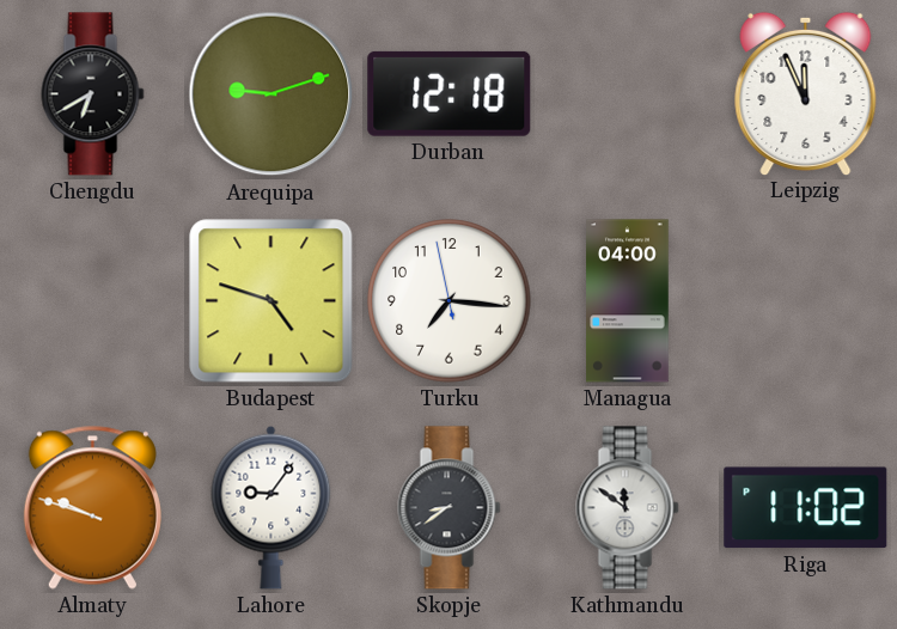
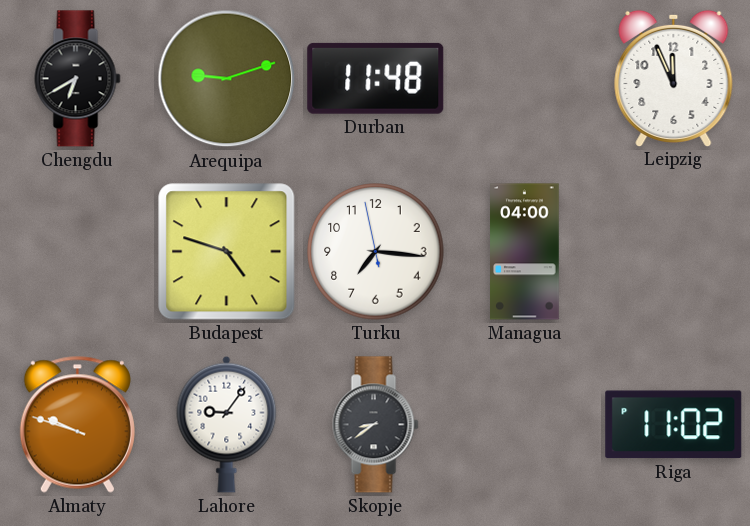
Durban: 12:18 -> 11:48 (376, 78)
Kathmandu: 11:51 -> none (628, 508)
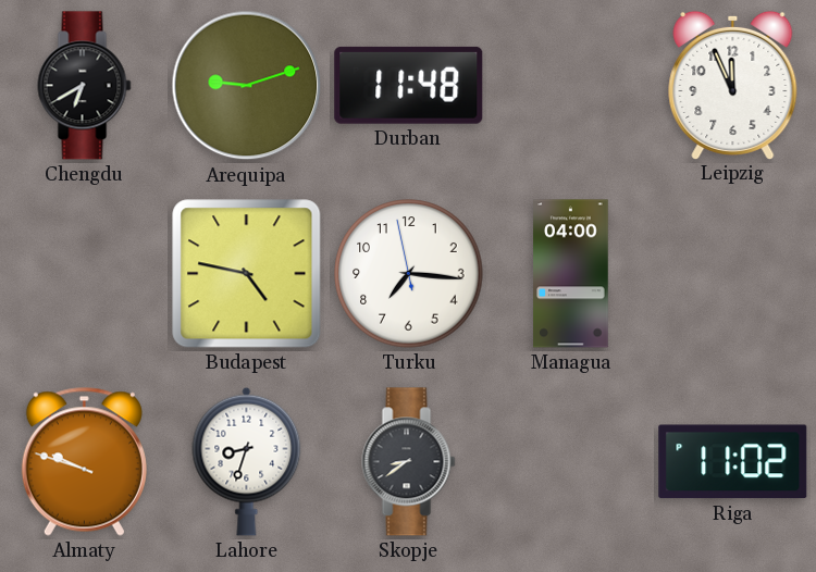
Budapest: 4:48 -> 4:47 (247, 274)
Lahore: 9:06 -> 8:33 (247, 461)
